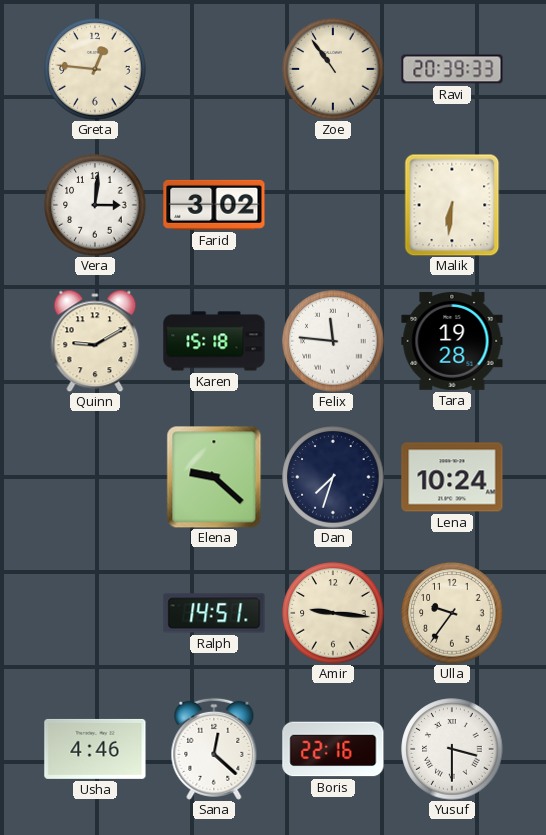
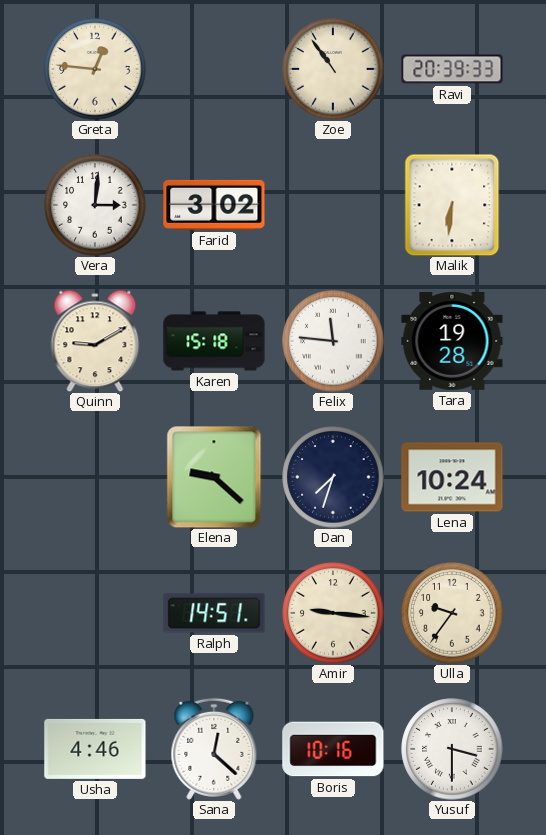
Boris: 22:16 -> 10:16 (333, 749)
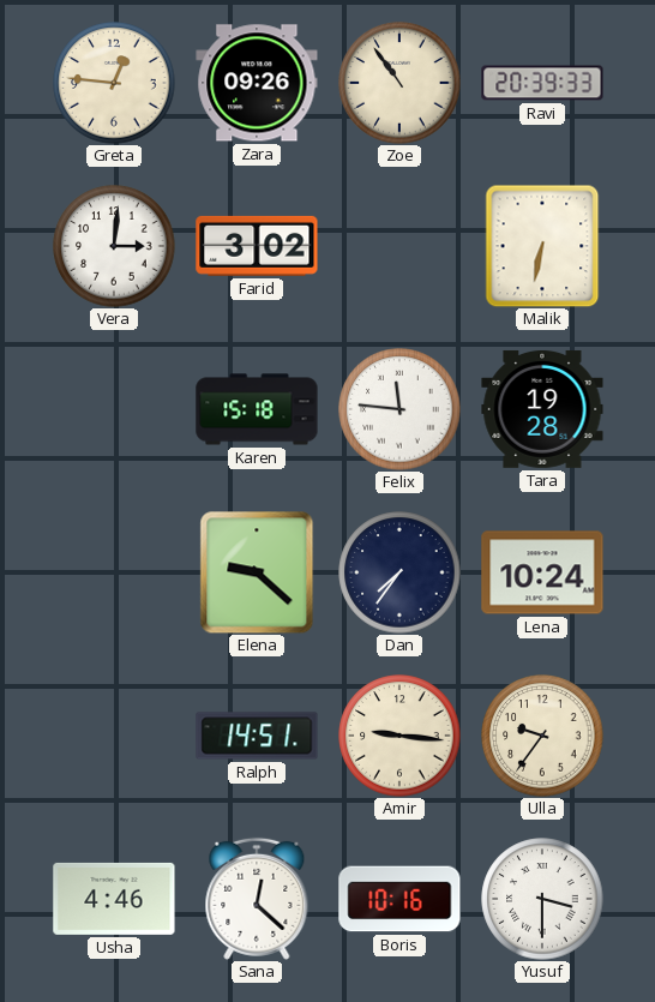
Zara: none -> 09:26 (257, 83)
Malik: 6:31 -> 6:32 (542, 246)
Quinn: 9:10 -> none (95, 341)
Dan: 7:33 -> 7:36 (399, 572)
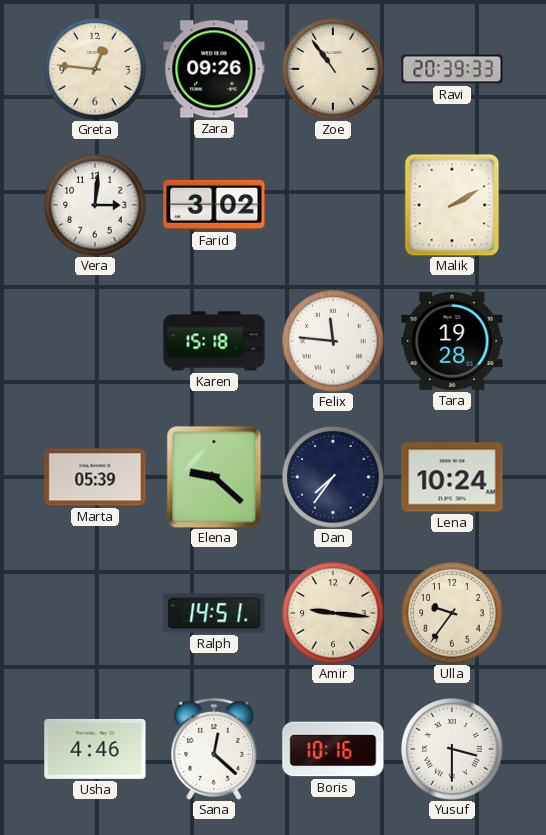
Malik: 6:32 -> 2:10 (452, 205)
Marta: none -> 05:39 (95, 477)
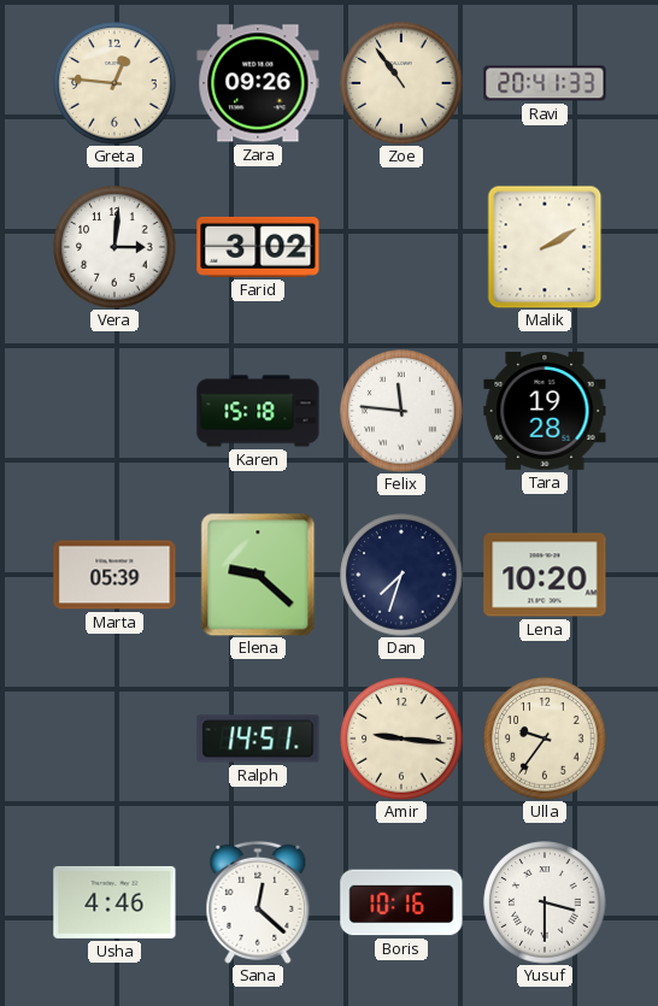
Ravi: 20:39 -> 20:41 (545, 83)
Dan: 7:36 -> 7:33 (401, 575)
Lena: 10:24 -> 10:20 (545, 575)
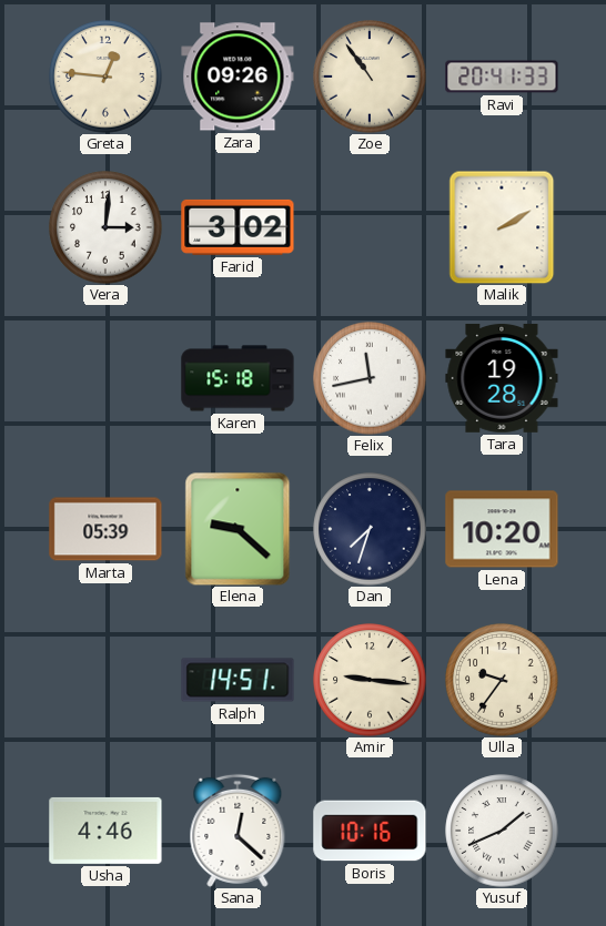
Felix: 11:46 -> 11:43 (370, 378)
Yusuf: 3:30 -> 1:41 (502, 831)
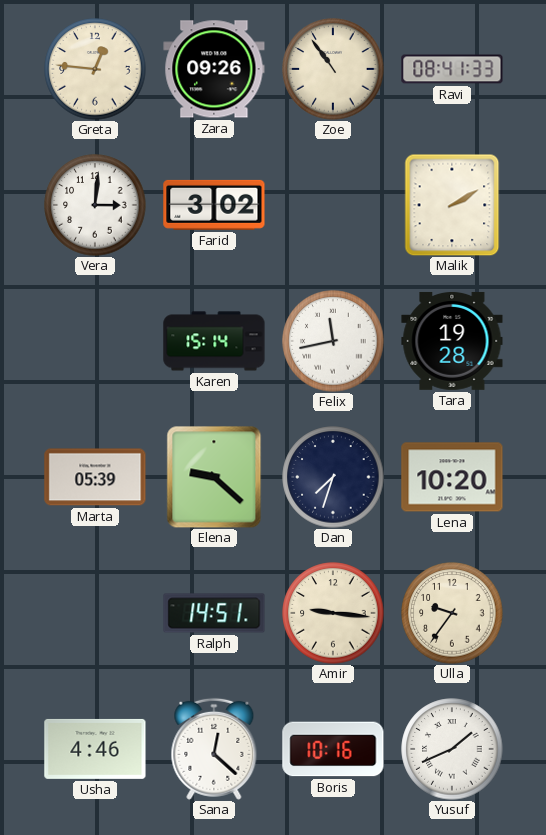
Ravi: 20:41 -> 08:41 (452, 69)
Karen: 15:18 -> 15:14 (214, 341)
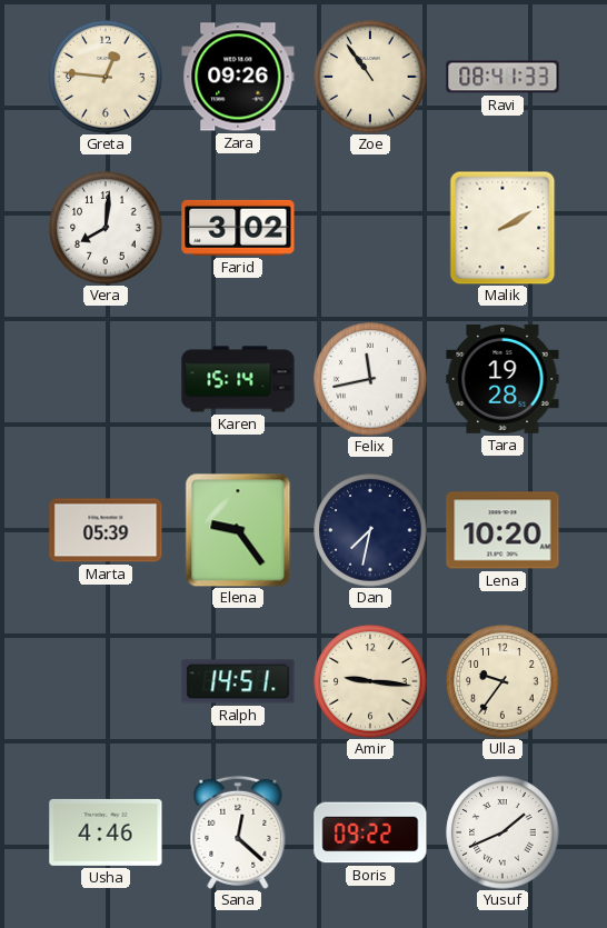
Vera: 3:01 -> 8:01 (106, 228)
Elena: 9:22 -> 9:24 (238, 530)
Dan: 7:33 -> 7:32 (370, 530)
Boris: 10:16 -> 09:22 (370, 832)
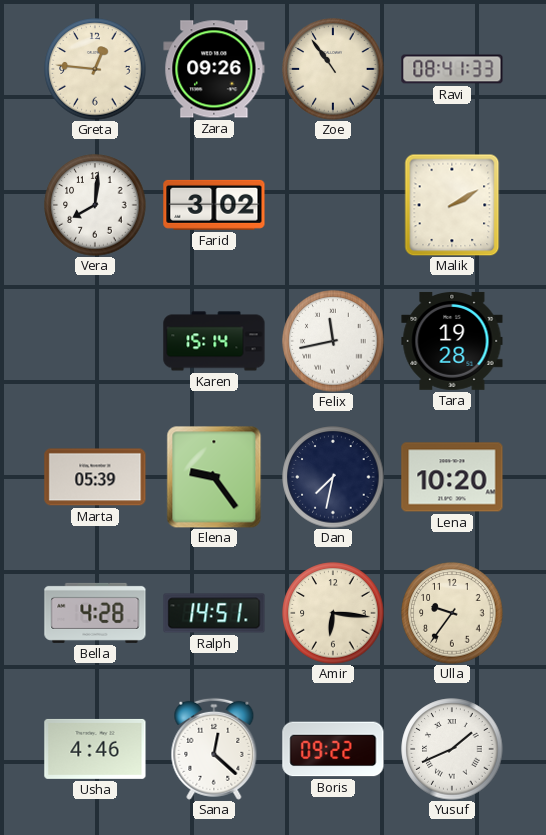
Bella: none -> 4:28 (95, 613)
Amir: 9:16 -> 6:16 (333, 613)
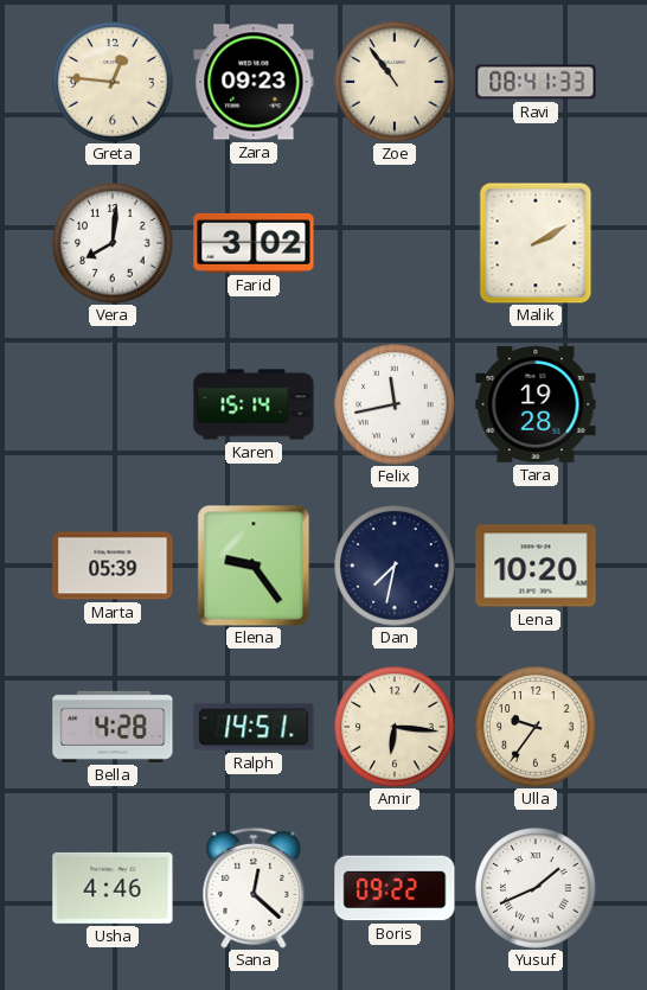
Zara: 09:26 -> 09:23 (254, 82)
